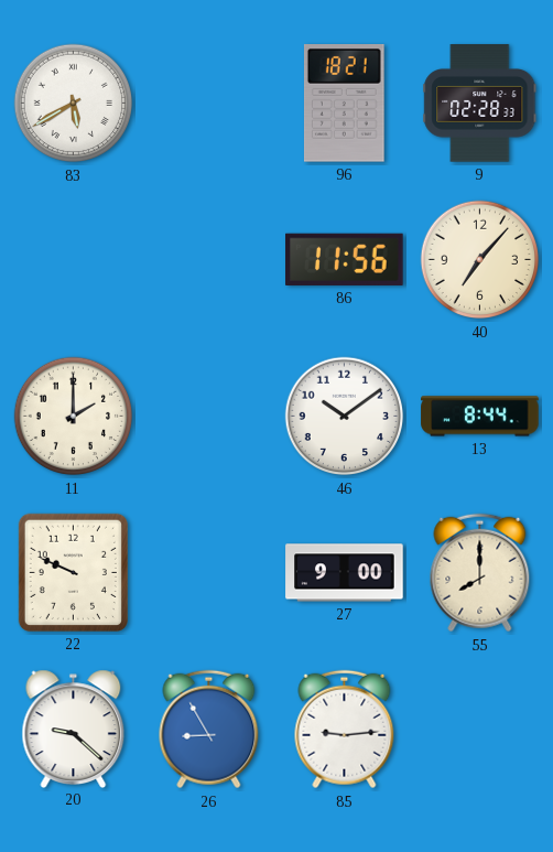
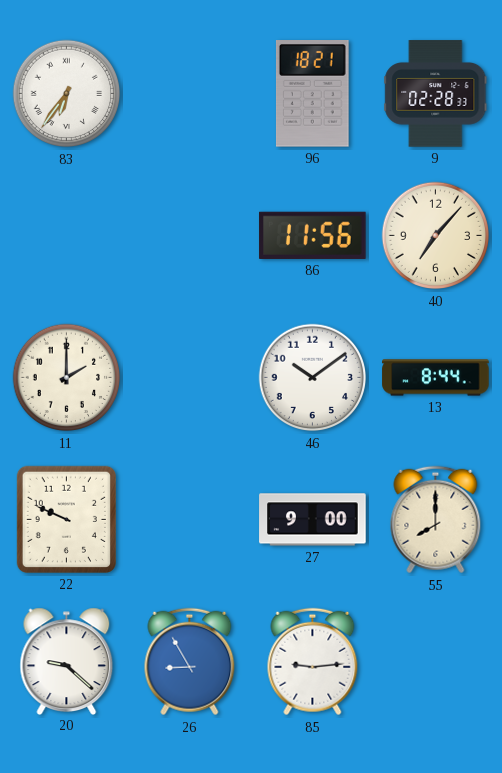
83: 5:40 -> 6:36 (67, 94)
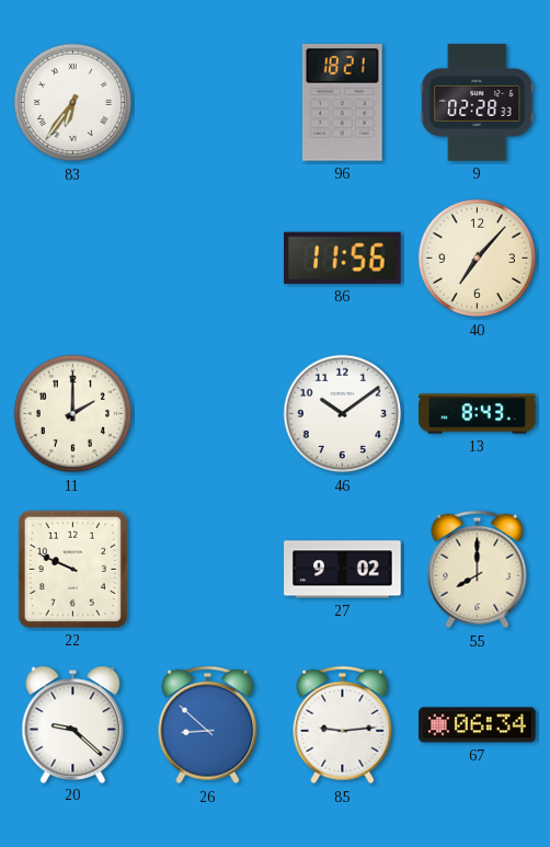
13: 8:44 -> 8:43 (478, 414)
27: 9:00 -> 9:02 (343, 570)
26: 8:55 -> 8:52 (208, 725)
67: none -> 06:34 (478, 725)
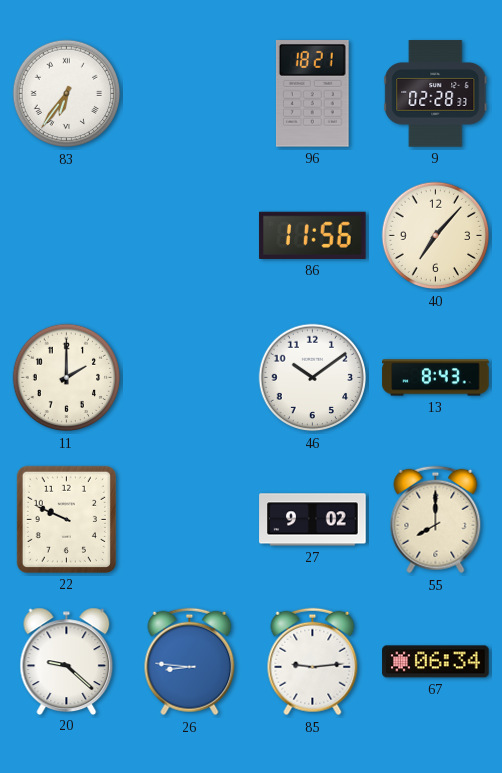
26: 8:52 -> 8:46 (190, 662)
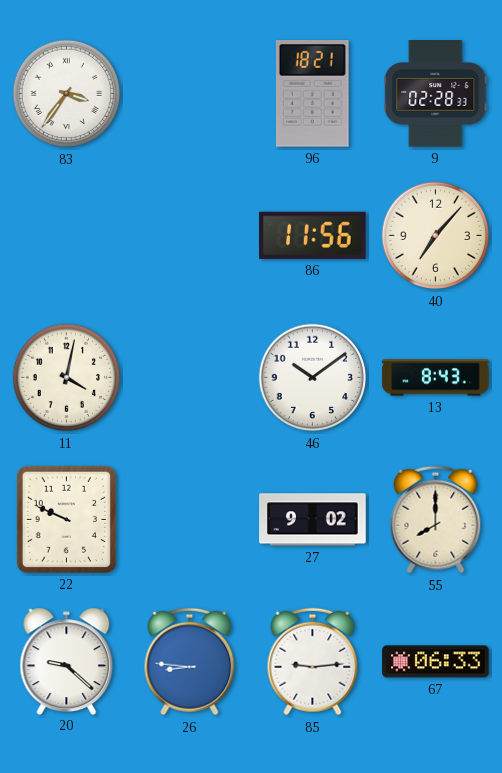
83: 6:36 -> 3:36 (67, 94)
11: 2:00 -> 4:02 (67, 378)
67: 06:34 -> 06:33 (436, 662)
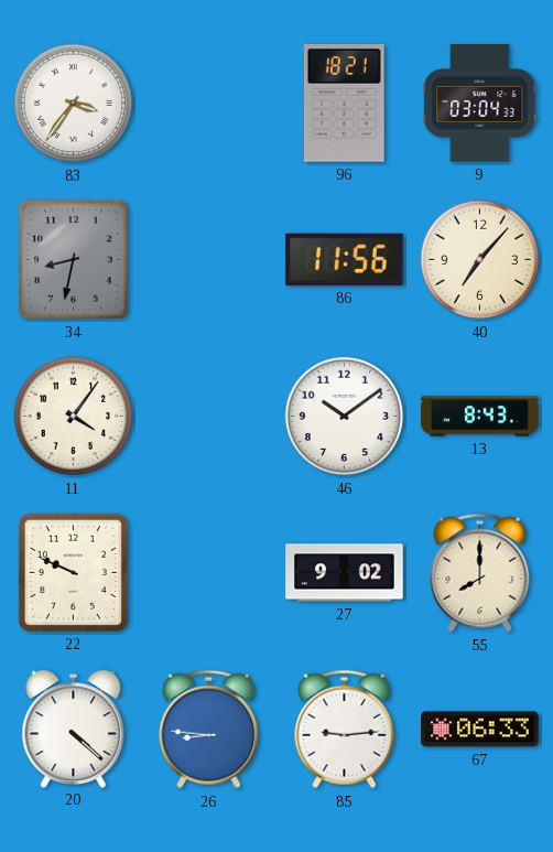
9: 02:28 -> 03:04 (480, 104)
34: none -> 8:32 (74, 260)
11: 4:02 -> 4:06 (74, 417)
20: 9:22 -> 4:22 (74, 729)
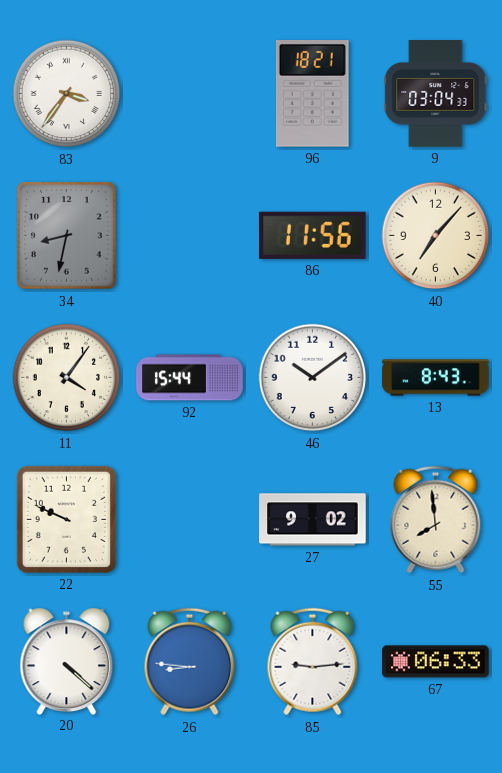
92: none -> 15:44 (190, 378)
55: 8:00 -> 7:59 (436, 520)
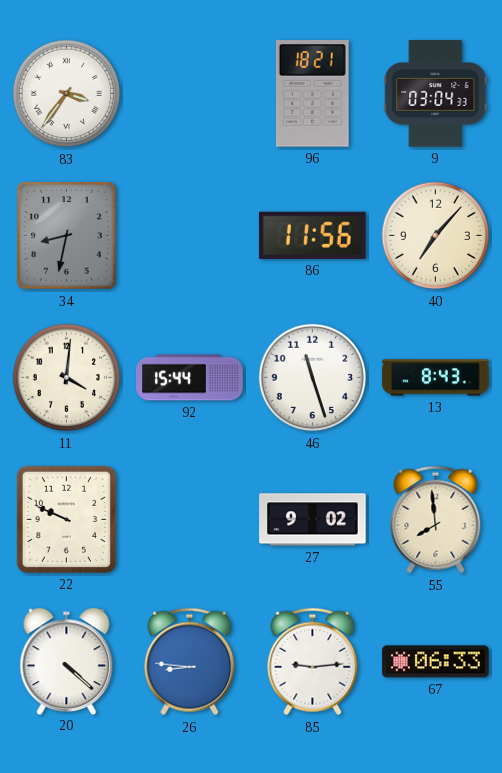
11: 4:06 -> 4:01 (67, 378)
46: 10:09 -> 11:27 (313, 378)
